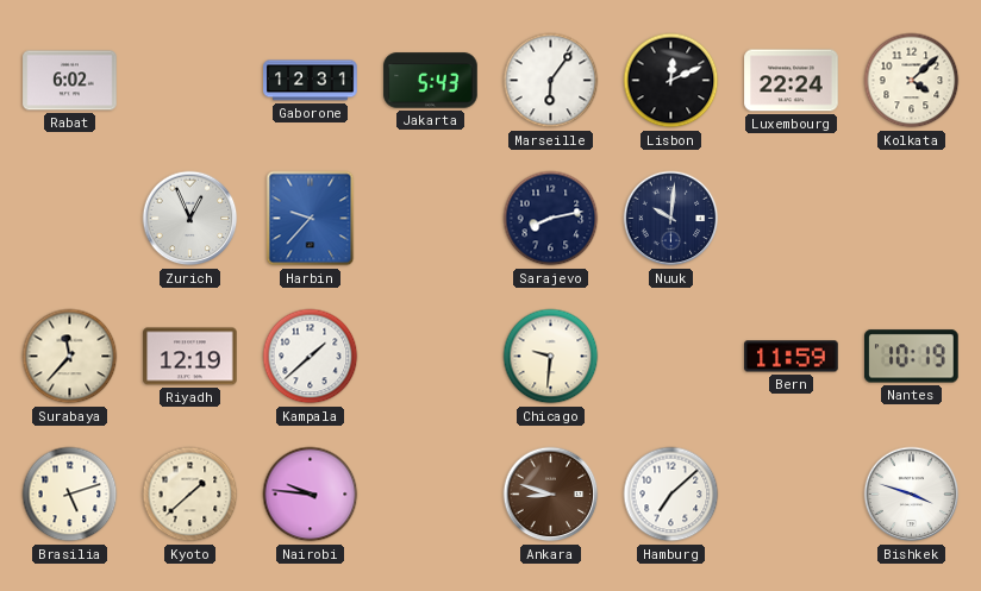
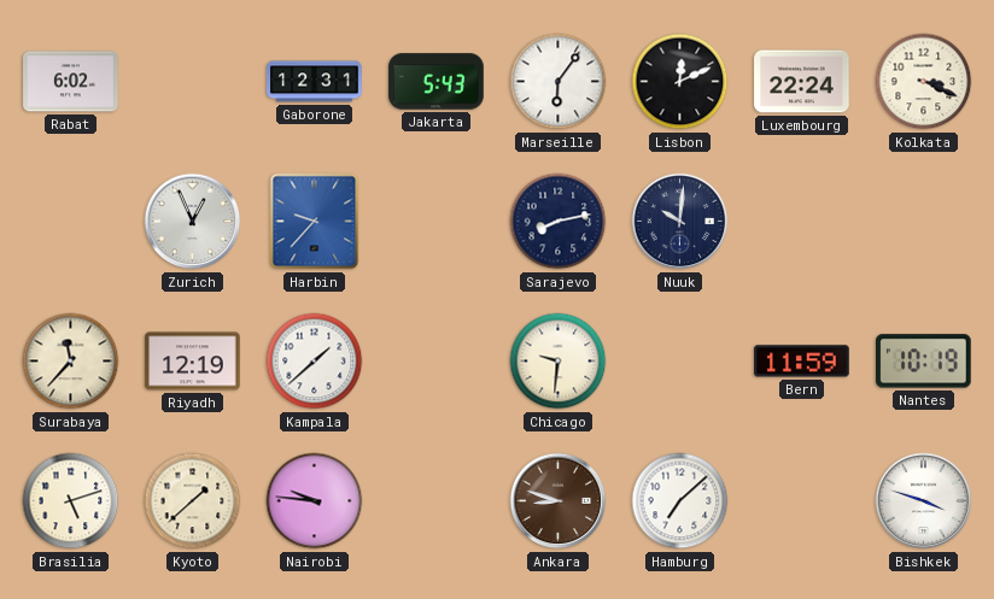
Kolkata: 4:08 -> 3:19 (924, 82)
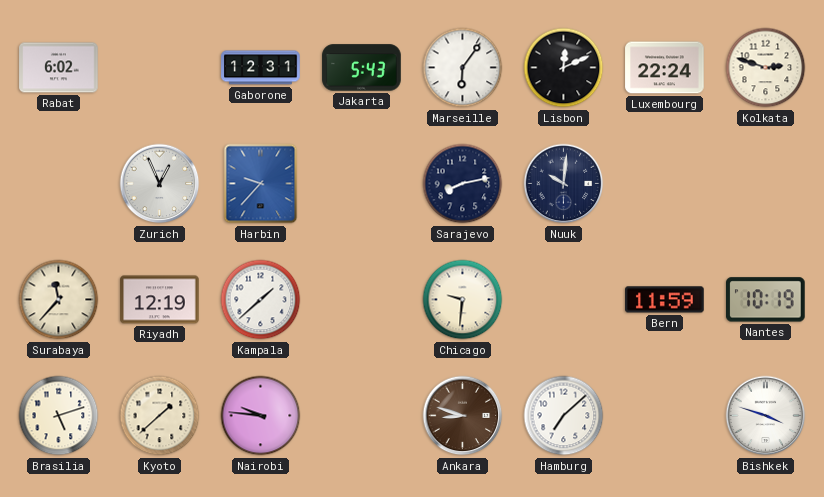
Kolkata: 3:19 -> 2:48 (766, 68)
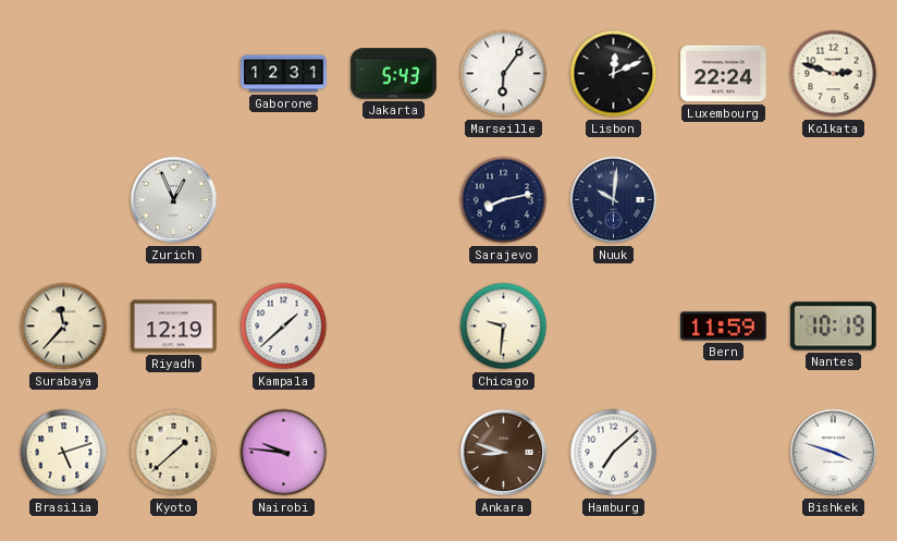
Rabat: 6:02 -> none (59, 68)
Harbin: 9:37 -> none (261, 184)
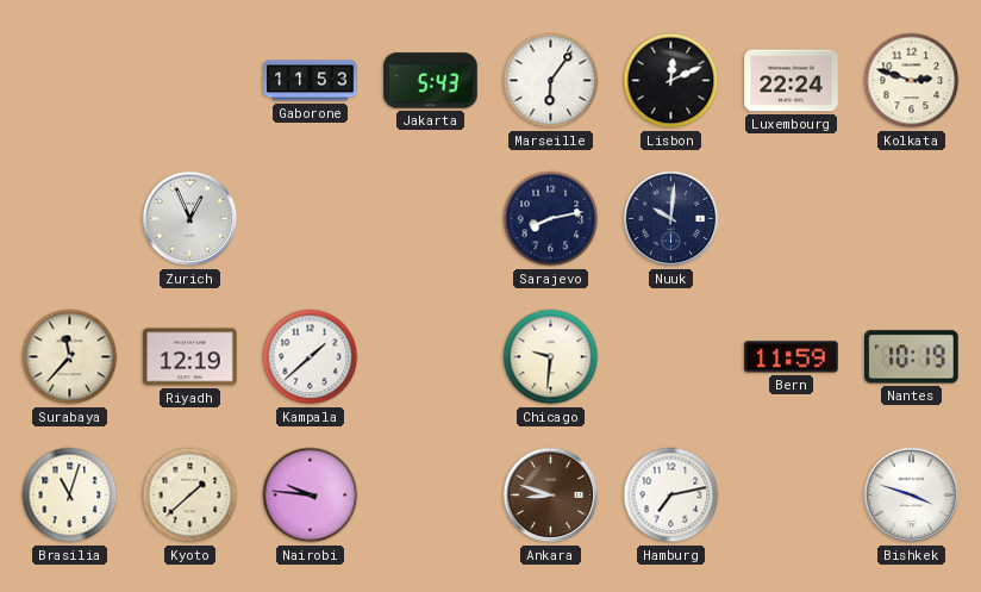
Gaborone: 12:31 -> 11:53 (311, 81)
Brasilia: 5:12 -> 11:03 (70, 496)
Hamburg: 7:08 -> 7:13 (671, 496)
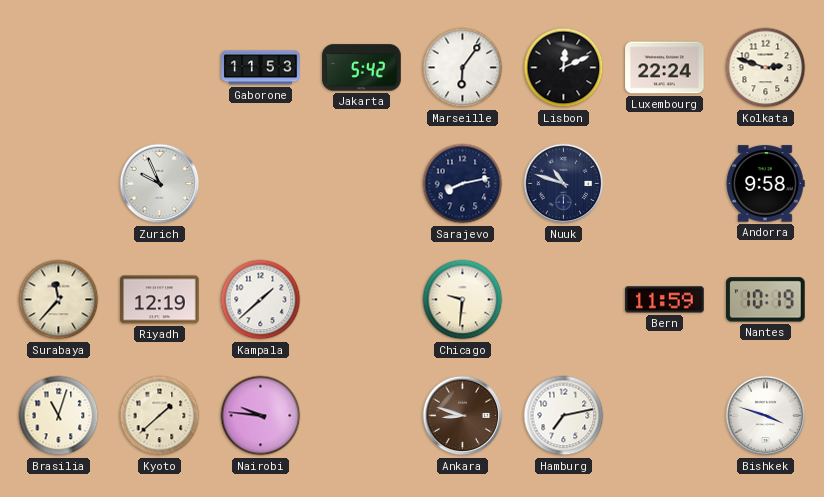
Jakarta: 5:43 -> 5:42 (362, 68)
Zurich: 12:56 -> 9:56 (160, 184)
Nuuk: 10:01 -> 10:48 (564, 184)
Andorra: none -> 9:58 (765, 184)
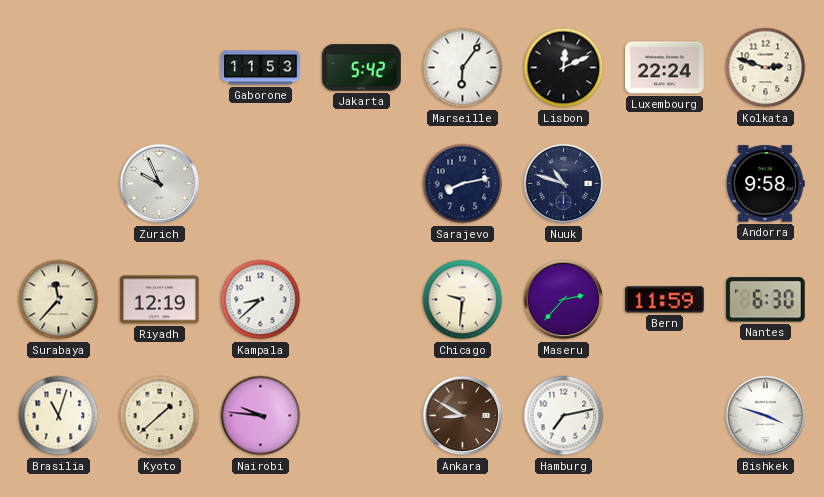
Kampala: 1:38 -> 8:38 (261, 300)
Maseru: none -> 2:37 (564, 300)
Nantes: 10:19 -> 6:30 (766, 300)
Ankara: 8:48 -> 8:50 (463, 416)
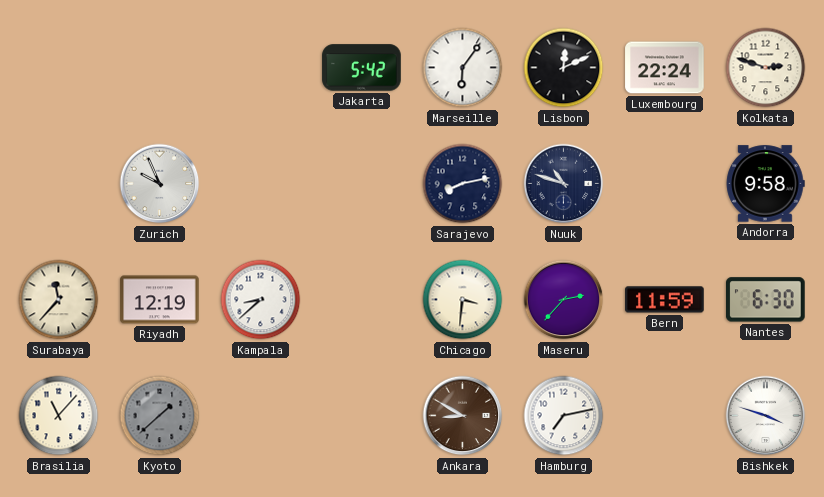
Gaborone: 11:53 -> none (261, 68)
Chicago: 9:31 -> 3:31 (463, 300)
Brasilia: 11:03 -> 11:07 (59, 416)
Kyoto dial: cream -> grey (160, 416)
Nairobi: 9:46 -> none (261, 416)
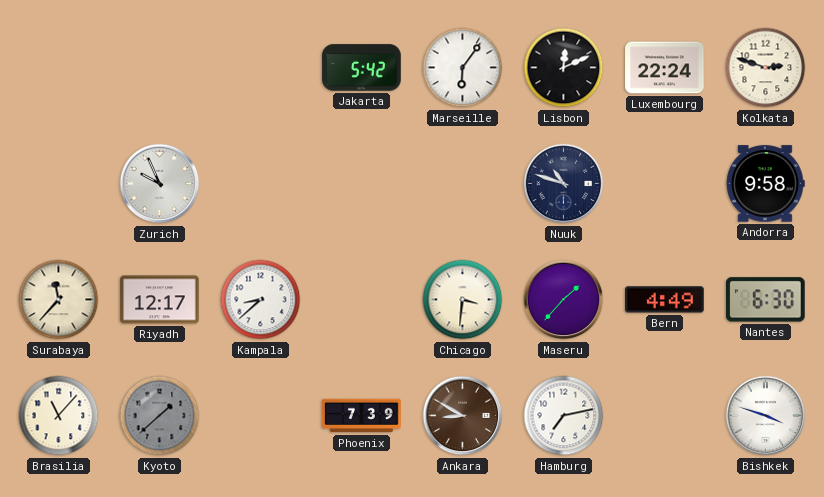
Sarajevo: 8:13 -> none (463, 184)
Riyadh: 12:19 -> 12:17 (160, 300)
Maseru: 2:37 -> 1:37 (564, 300)
Bern: 11:59 -> 4:49 (665, 300)
Phoenix: none -> 7:39 (362, 416)
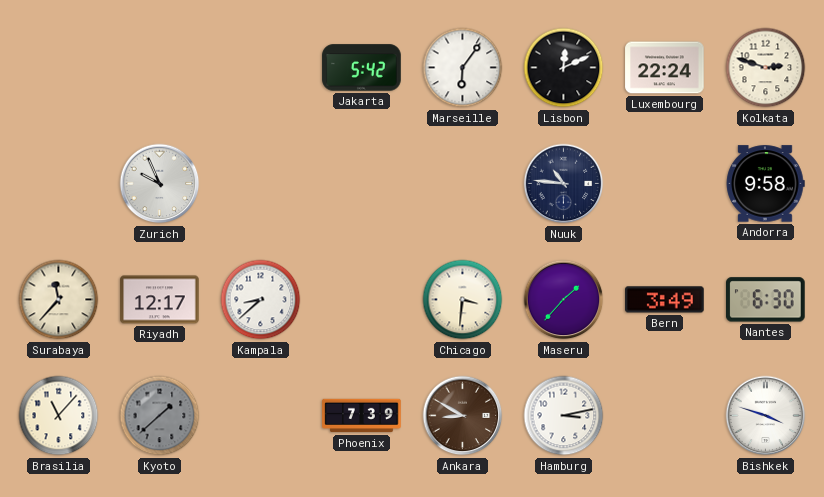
Nuuk: 10:48 -> 10:46 (564, 184)
Bern: 4:49 -> 3:49 (665, 300)
Hamburg: 7:13 -> 3:13 (564, 416)
